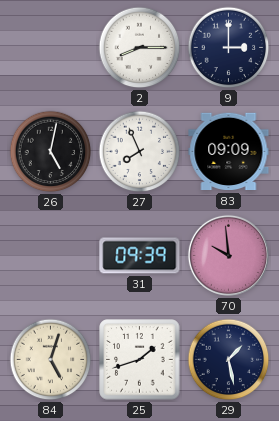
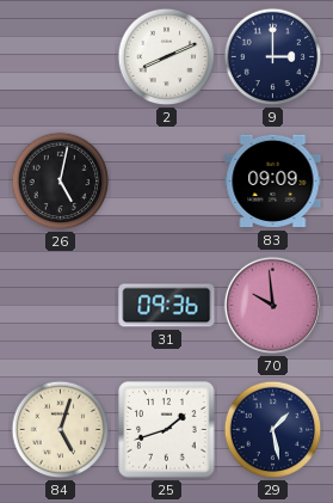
2: 8:15 -> 8:11 (167, 57)
27: 7:56 -> none (140, 152)
31: 09:39 -> 09:36 (167, 306)
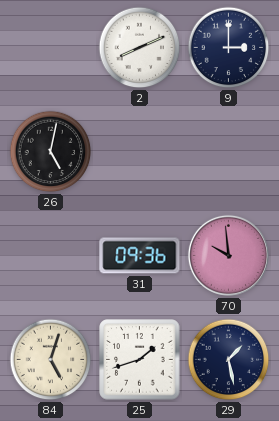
83: 09:09 -> none (273, 182)
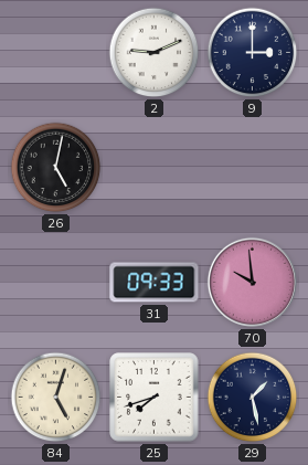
2: 8:11 -> 9:11 (155, 53)
31: 09:36 -> 09:33 (155, 283)
25: 1:42 -> 7:42 (155, 398)
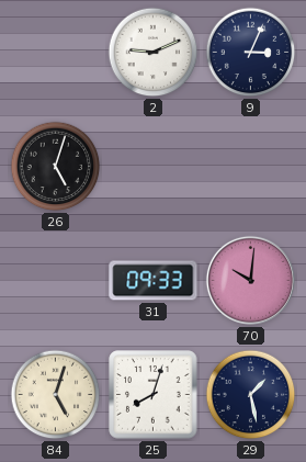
9: 3:00 -> 3:04 (251, 53)
26: 5:02 -> 5:03 (56, 167)
70: 9:59 -> 10:01 (250, 280)
25: 7:42 -> 8:03 (154, 395)
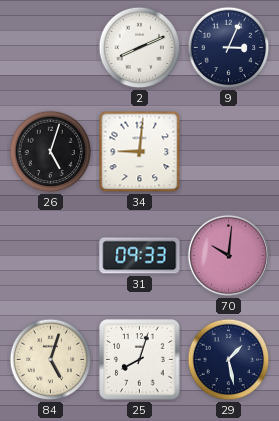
2: 9:11 -> 8:11 (140, 48)
34: none -> 9:01 (140, 152)
